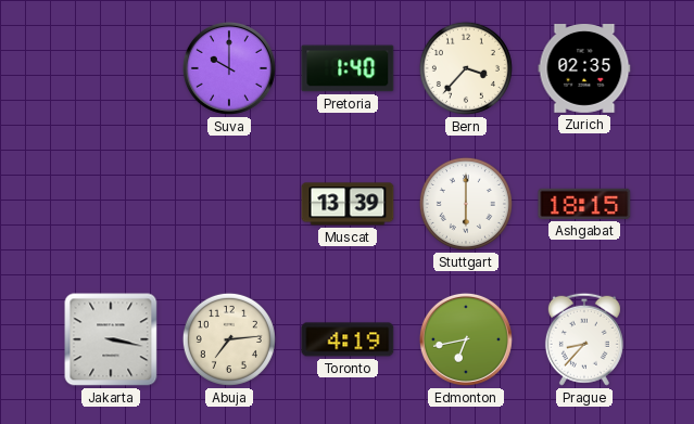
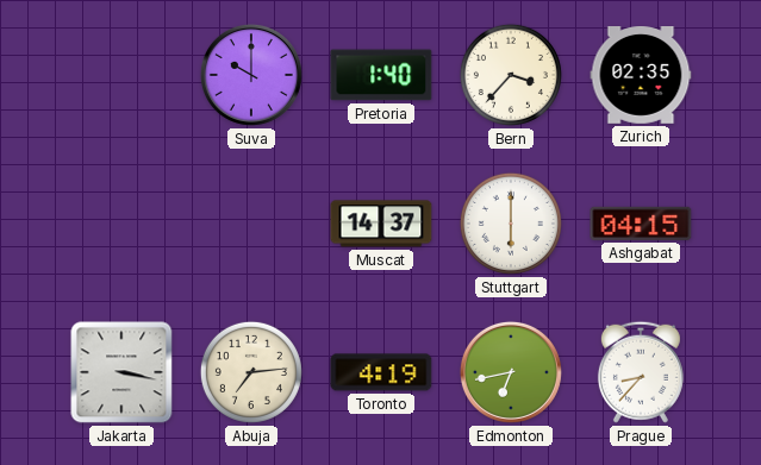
Muscat: 13:39 -> 14:37 (381, 224)
Ashgabat: 18:15 -> 04:15 (641, 224)
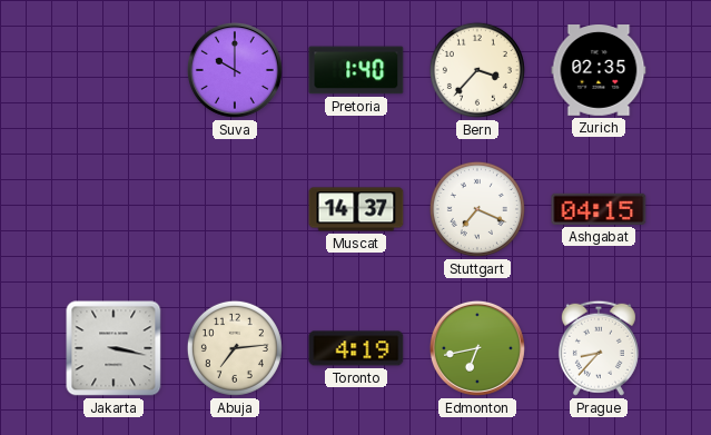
Stuttgart: 6:00 -> 7:19 (477, 209)
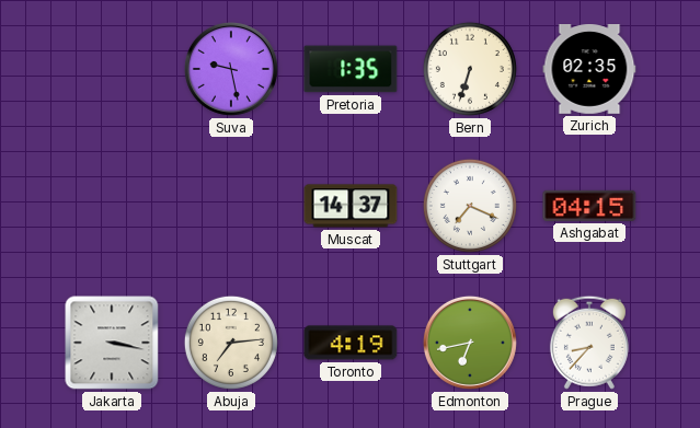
Suva: 10:00 -> 9:28 (231, 69)
Pretoria: 1:40 -> 1:35 (351, 69)
Bern: 3:37 -> 6:33 (470, 69)
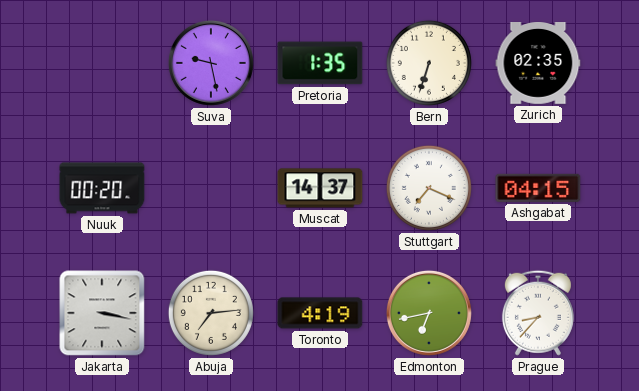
Nuuk: none -> 00:20 (102, 188)
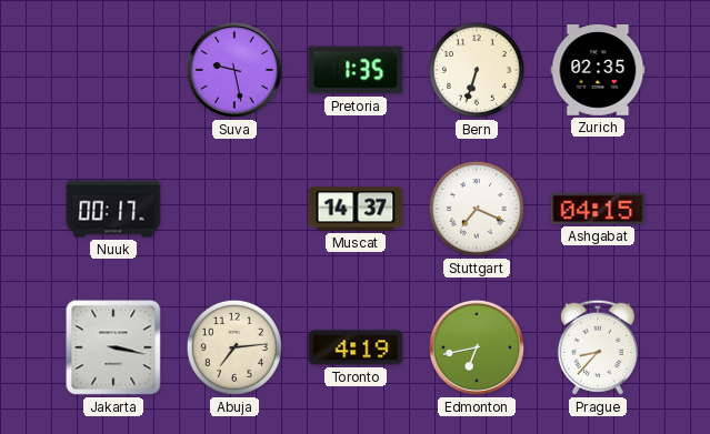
Nuuk: 00:20 -> 00:17 (113, 209)
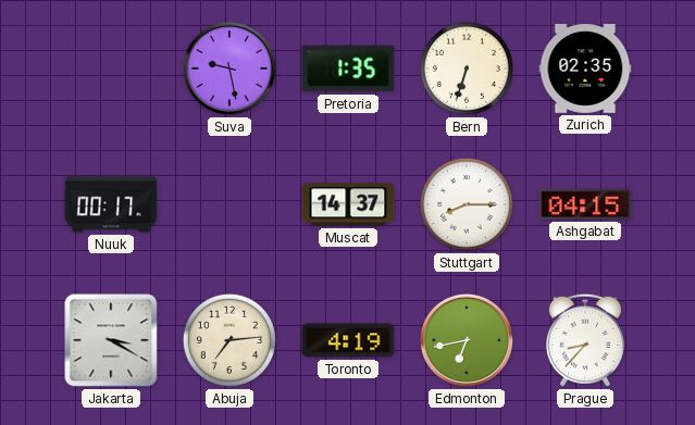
Stuttgart: 7:19 -> 8:15 (467, 204)
Jakarta: 3:17 -> 3:20 (111, 340)
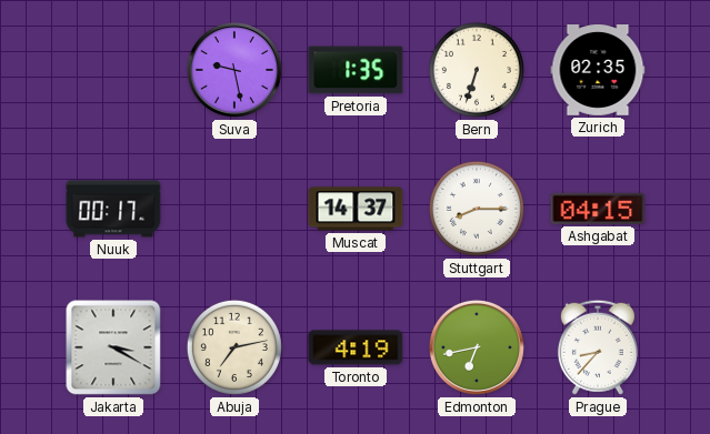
Abuja: 7:14 -> 7:13 (234, 347)
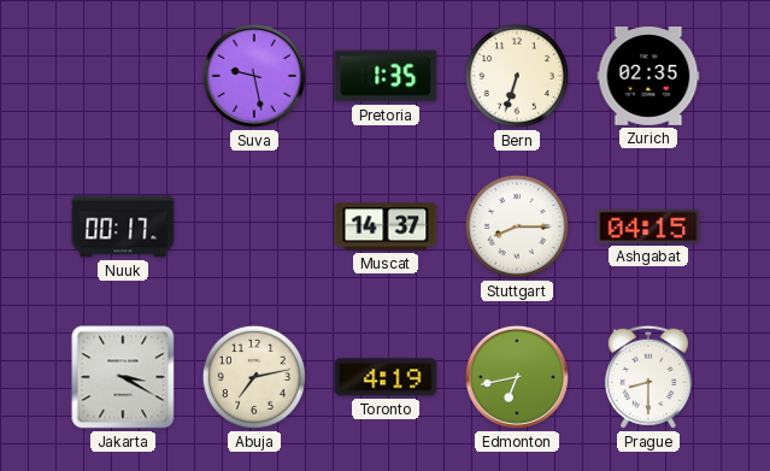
Prague: 8:37 -> 8:30 (648, 377)
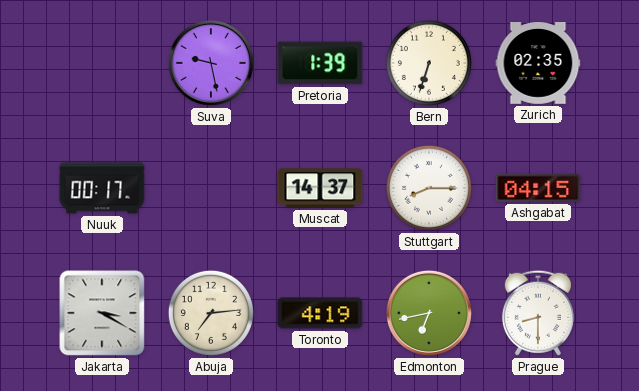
Pretoria: 1:35 -> 1:39 (320, 63)
Abuja: 7:13 -> 7:14 (211, 313)
